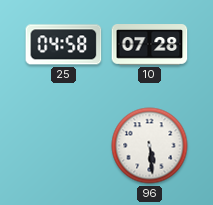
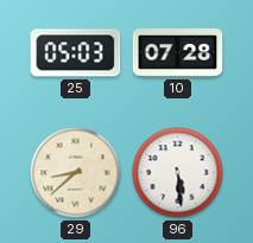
25: 04:58 -> 05:03 (76, 53)
29: none -> 8:38 (76, 173)
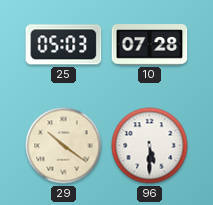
29: 8:38 -> 10:21 (64, 146)
96: 5:29 -> 5:30 (150, 146)
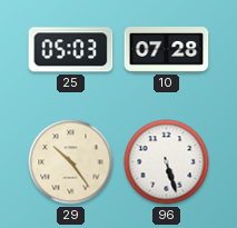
29: 10:21 -> 10:24 (71, 162)
96: 5:30 -> 5:27 (167, 162)
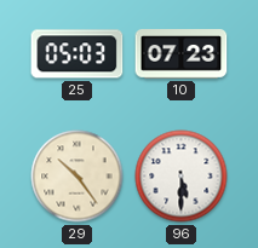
10: 07:28 -> 07:23 (182, 54)
96: 5:27 -> 5:30 (182, 177)
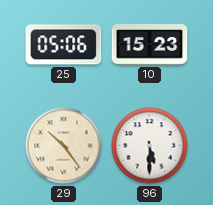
25: 05:03 -> 05:06 (64, 45)
10: 07:23 -> 15:23 (150, 45)
